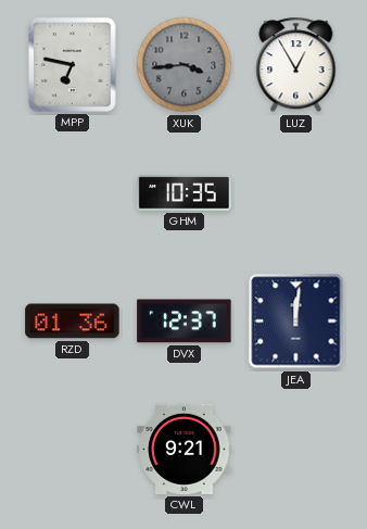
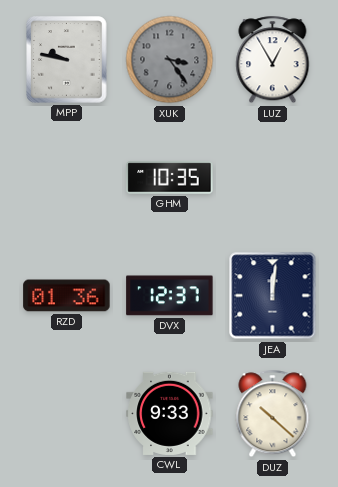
MPP: 6:47 -> 9:47 (67, 60)
XUK: 3:44 -> 3:24 (170, 60)
CWL: 9:21 -> 9:33 (170, 413)
DUZ: none -> 10:22 (273, 414)
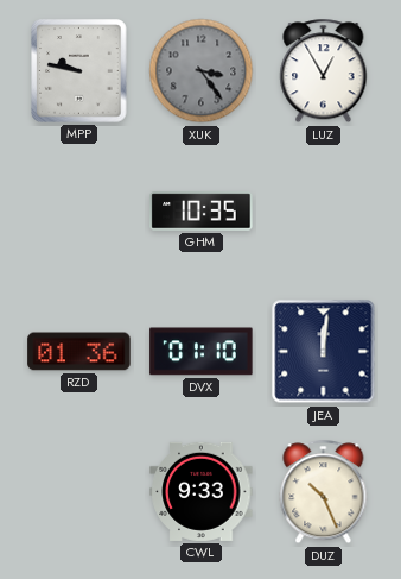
DVX: 12:37 -> 01:10 (202, 352)
DUZ: 10:22 -> 10:26 (324, 492)
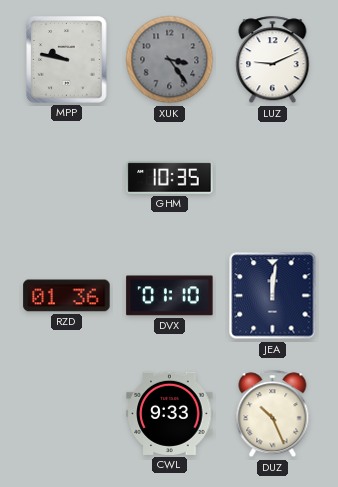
LUZ: 12:55 -> 9:11 (273, 60)
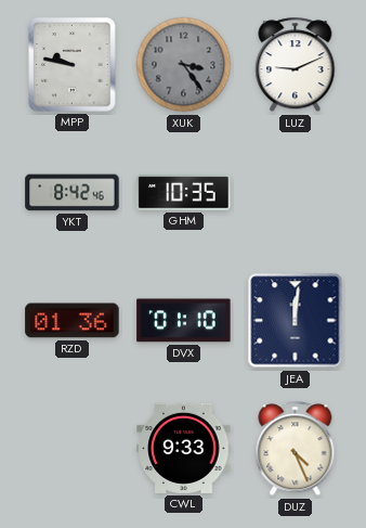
YKT: none -> 8:42 (73, 193)
DUZ: 10:26 -> 4:26 (296, 449)
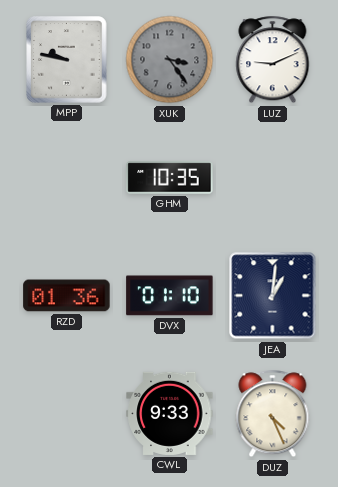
YKT: 8:42 -> none (73, 193)
JEA: 12:01 -> 1:01 (273, 296)
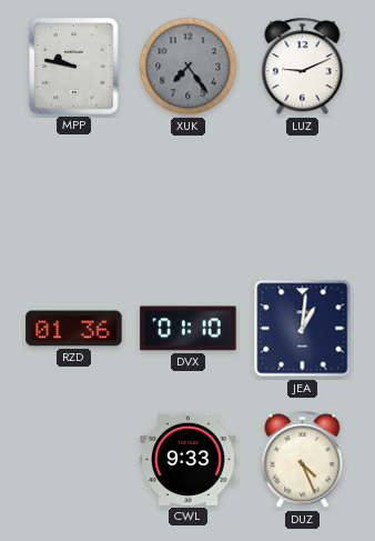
XUK: 3:24 -> 7:24 (189, 67)
GHM: 10:35 -> none (170, 178)
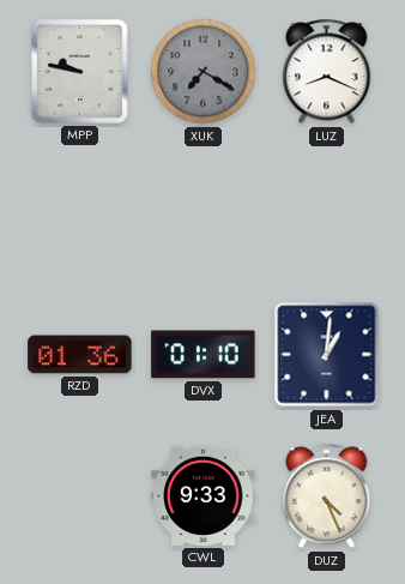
XUK: 7:24 -> 7:20 (204, 72)
LUZ: 9:11 -> 8:19 (327, 72)
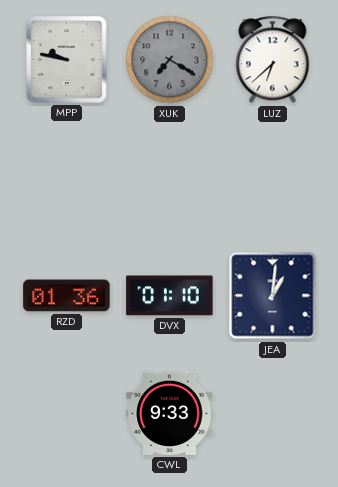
LUZ: 8:19 -> 6:38 (273, 60)
DUZ: 4:26 -> none (327, 496)
